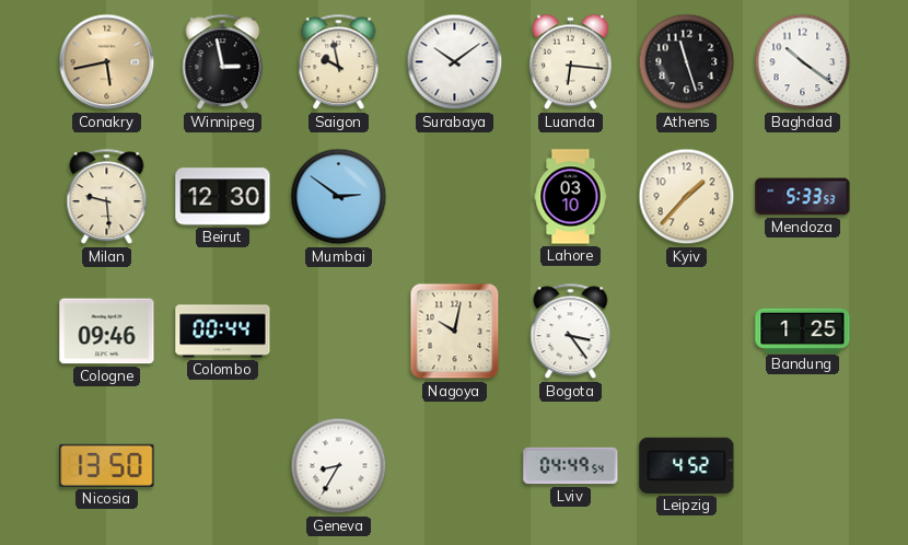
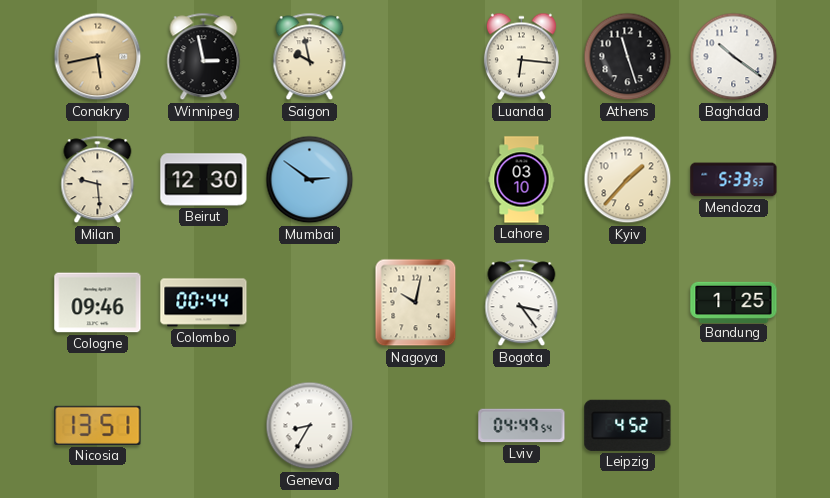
Surabaya: 10:09 -> none (455, 62)
Nicosia: 13:50 -> 13:51 (98, 425)
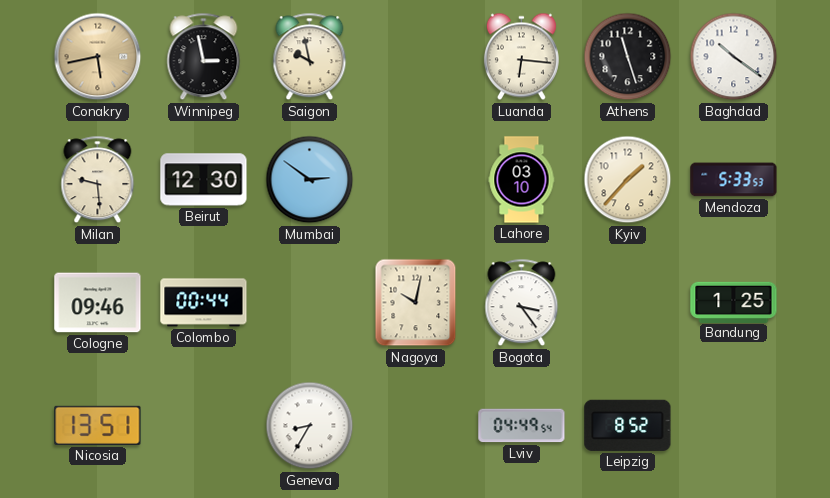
Leipzig: 4:52 -> 8:52 (628, 425)
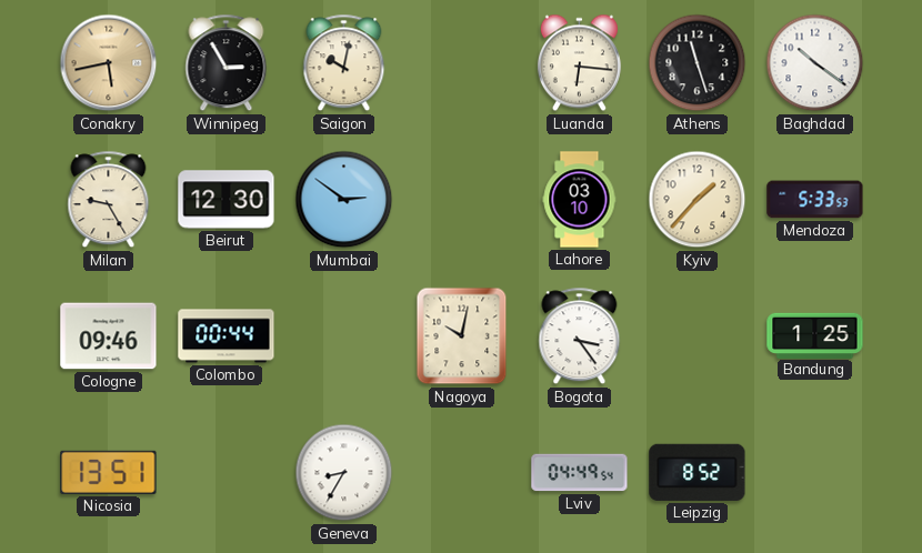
Winnipeg: 2:58 -> 2:55 (227, 63)
Saigon: 9:58 -> 10:02 (344, 63)
Milan: 9:29 -> 9:25 (109, 200)
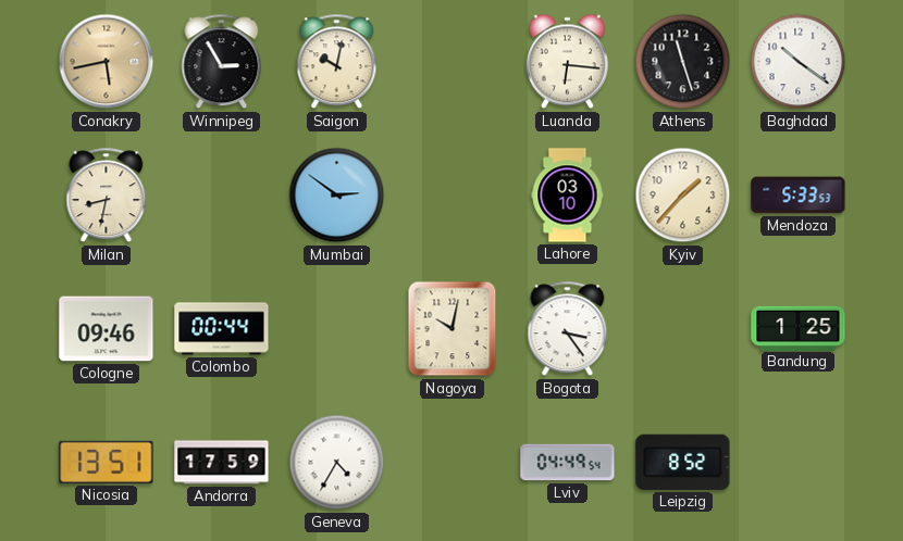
Milan: 9:25 -> 8:32 (107, 196)
Beirut: 12:30 -> none (227, 200)
Andorra: none -> 17:59 (222, 463)
Geneva: 8:35 -> 4:35 (337, 463)
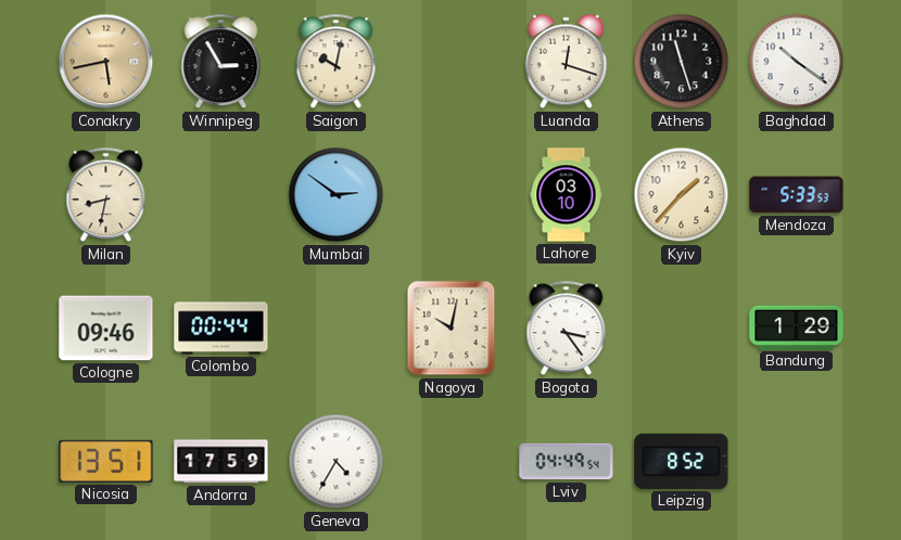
Luanda: 6:16 -> 12:18 (566, 62)
Bandung: 1:25 -> 1:29 (797, 327)
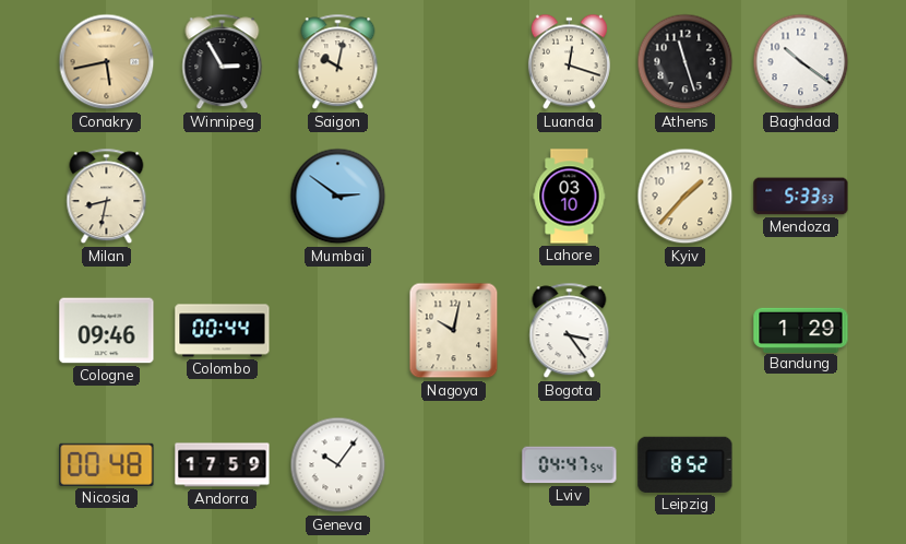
Nicosia: 13:51 -> 00:48 (107, 464)
Geneva: 4:35 -> 10:06 (338, 465)
Lviv: 04:49 -> 04:47 (570, 465)
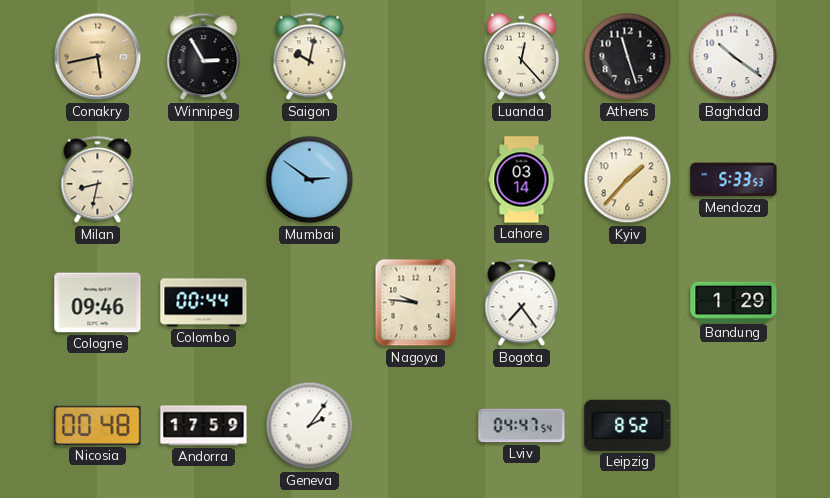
Luanda: 12:18 -> 12:23 (521, 57)
Lahore: 03:10 -> 03:14 (522, 180)
Nagoya: 10:02 -> 9:46 (416, 303)
Bogota: 3:24 -> 7:24 (522, 303)
Geneva: 10:06 -> 2:06 (310, 426)
